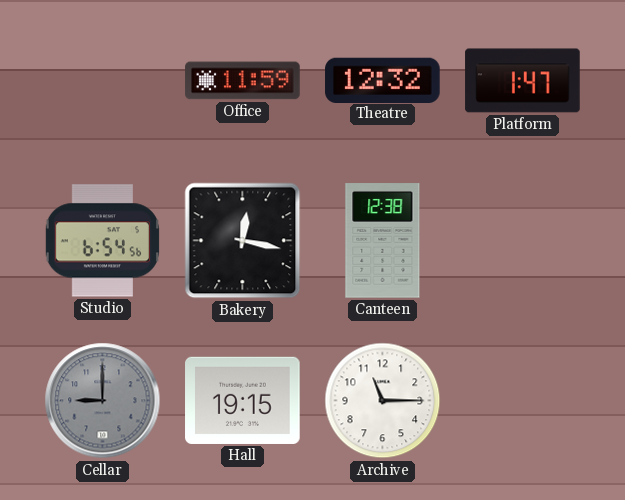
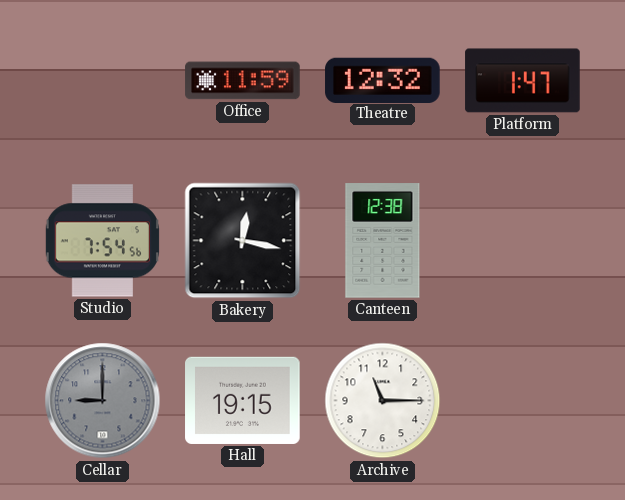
Studio: 6:54 -> 7:54 (102, 241)
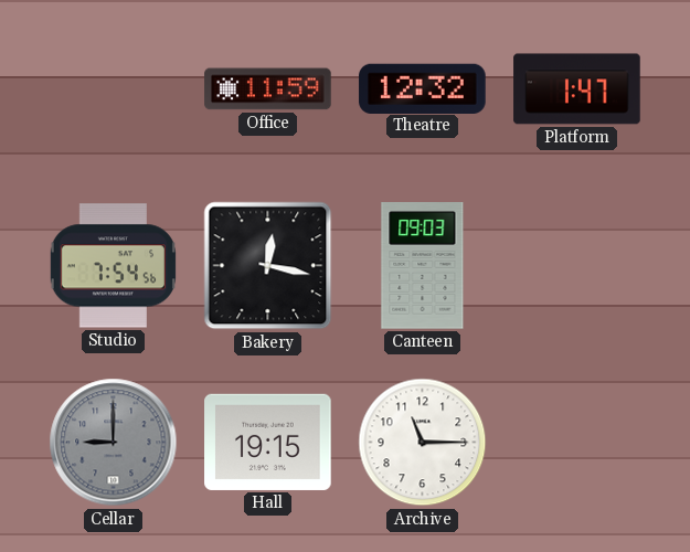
Canteen: 12:38 -> 09:03 (423, 266)
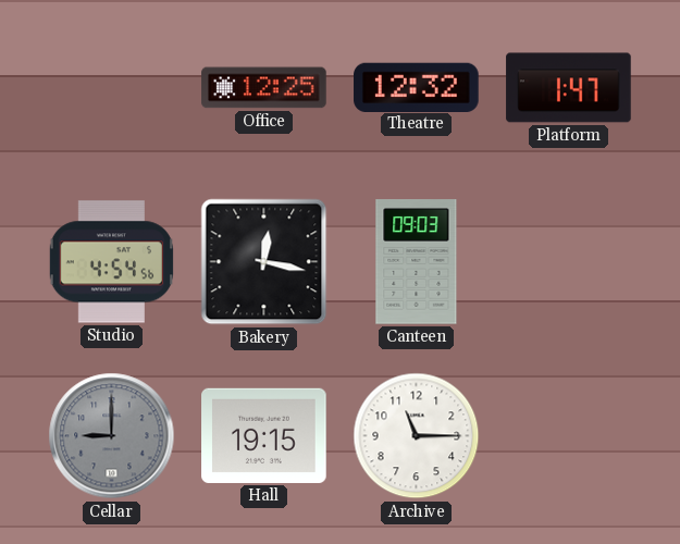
Office: 11:59 -> 12:25 (264, 88)
Studio: 7:54 -> 4:54 (111, 262)
